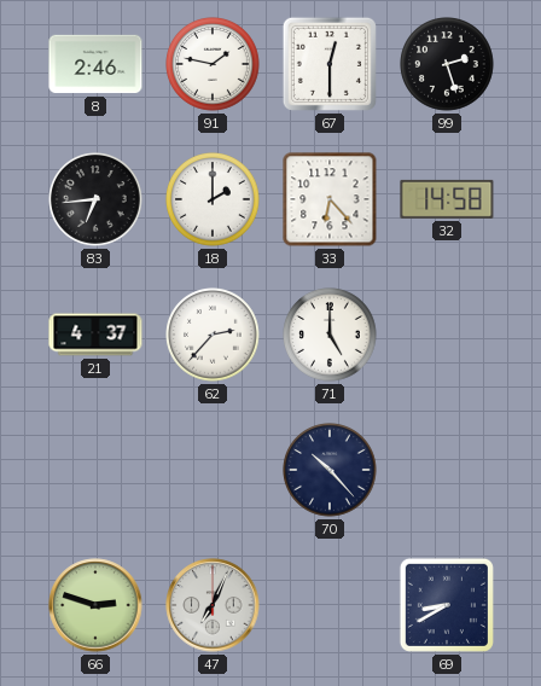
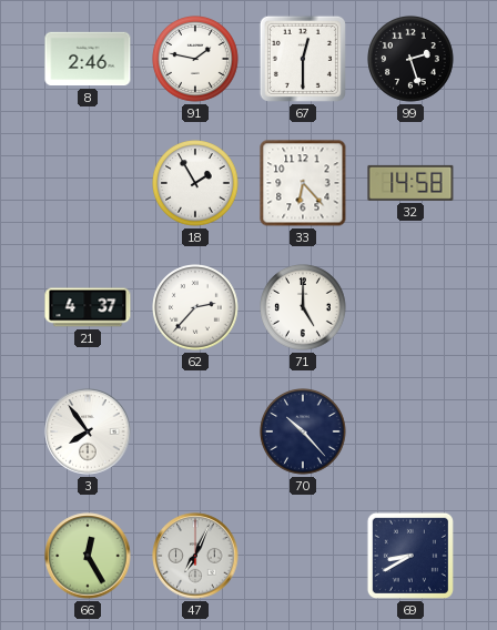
83: 6:44 -> none (95, 199)
18: 2:00 -> 1:55 (195, 183)
3: none -> 7:54 (88, 431)
66: 2:48 -> 12:25 (88, 556)
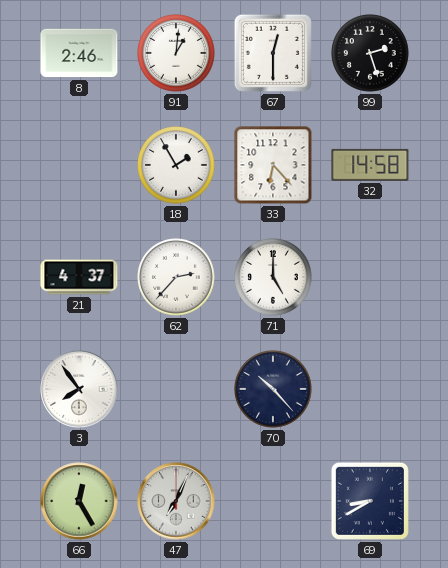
91: 1:47 -> 1:01 (176, 53)
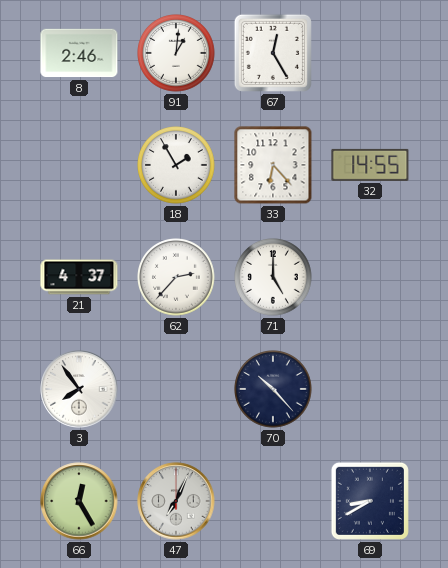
67: 12:30 -> 12:25 (273, 53)
99: 2:27 -> none (370, 53)
32: 14:58 -> 14:55 (370, 165)
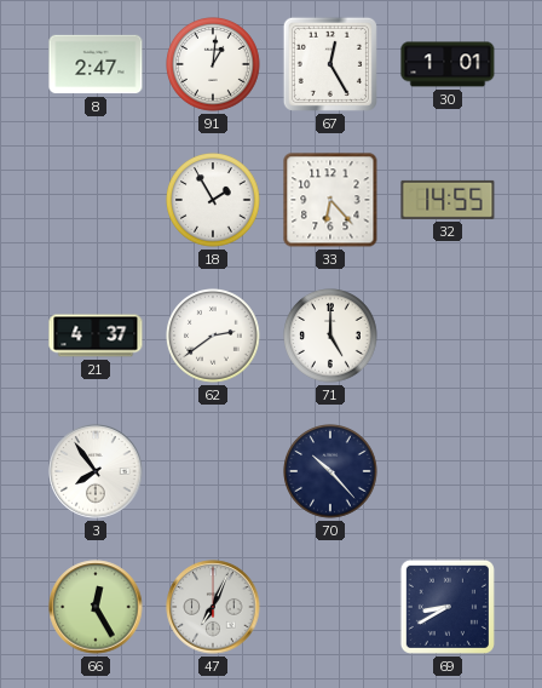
8: 2:46 -> 2:47 (96, 64)
30: none -> 1:01 (448, 64)
62: 2:37 -> 2:39 (213, 336)
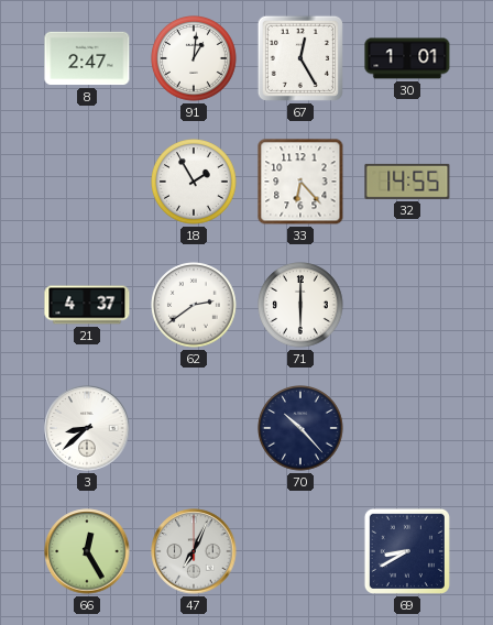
71: 5:00 -> 6:00 (300, 305)
3: 7:54 -> 8:38 (87, 428)
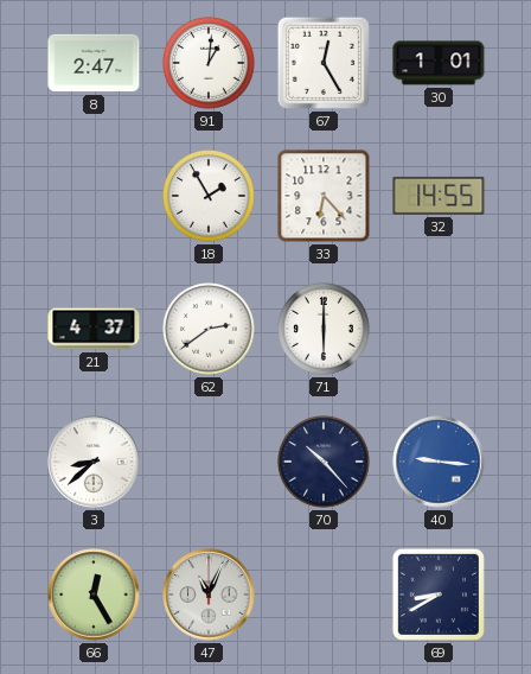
40: none -> 9:16 (439, 462)
47: 7:04 -> 11:04 (209, 594)
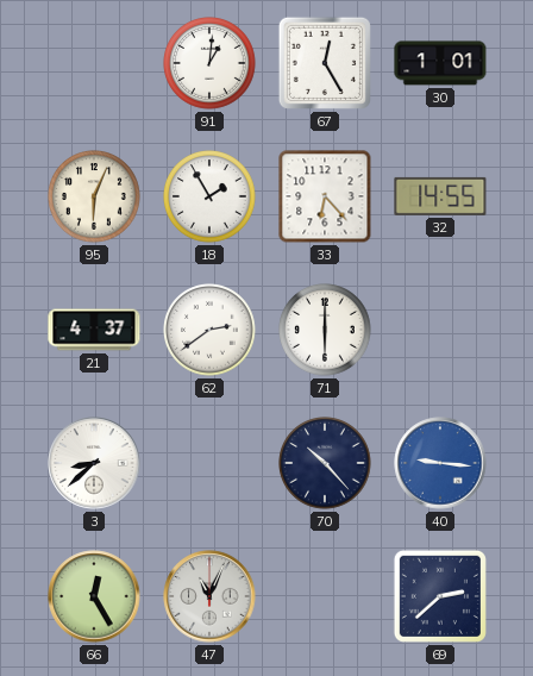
8: 2:47 -> none (94, 63)
95: none -> 6:04 (94, 196)
69: 8:40 -> 2:38 (440, 596)
